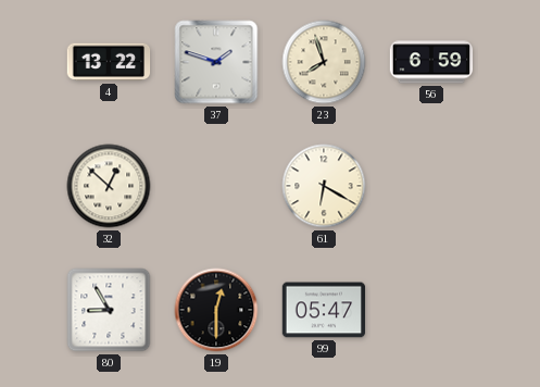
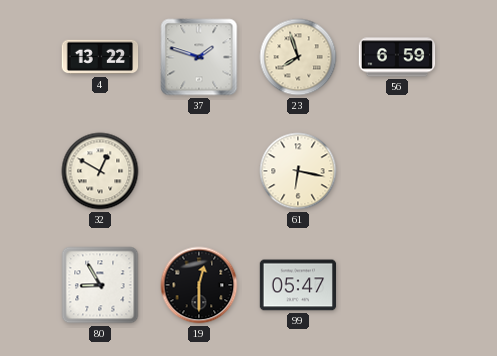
32: 12:52 -> 12:50 (100, 171)
61: 6:20 -> 6:17 (298, 171)
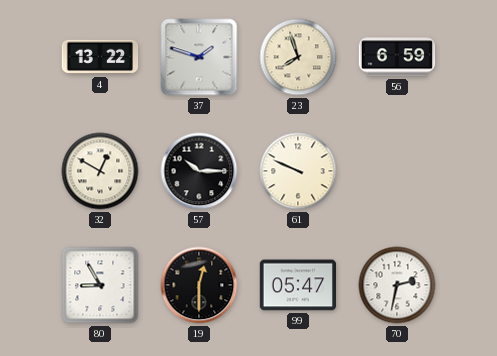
57: none -> 10:15 (199, 171)
61: 6:17 -> 9:49 (298, 171)
70: none -> 2:32 (397, 285)
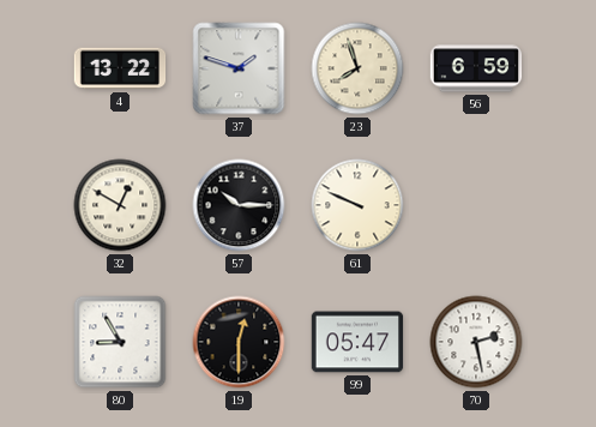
70: 2:32 -> 2:28 (476, 342)
